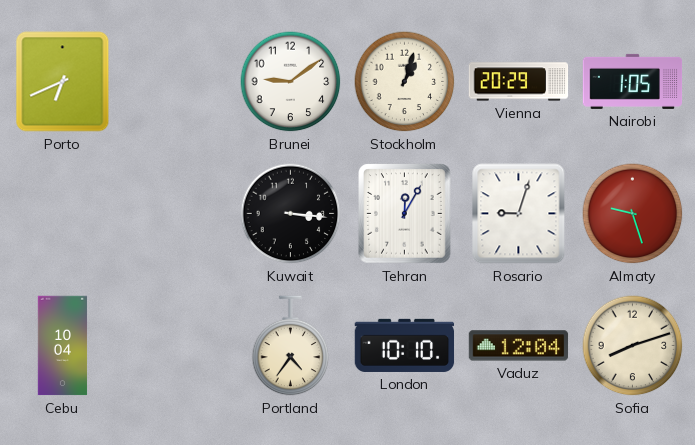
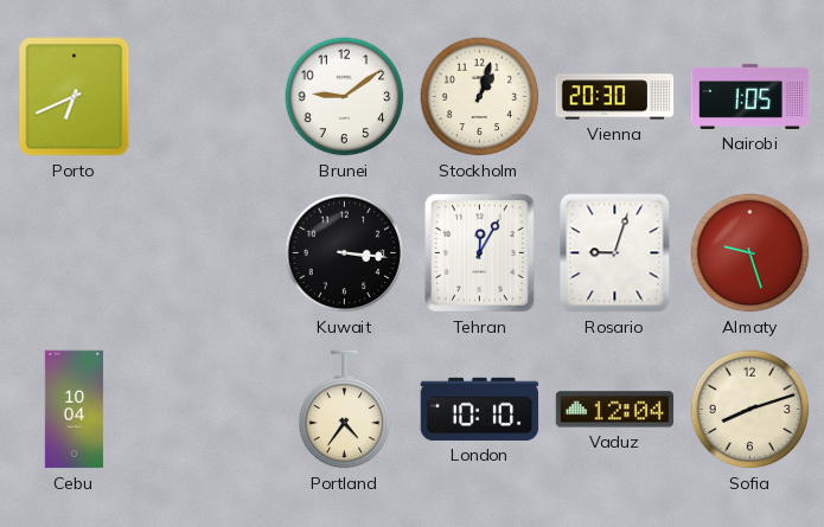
Vienna: 20:29 -> 20:30 (615, 97)
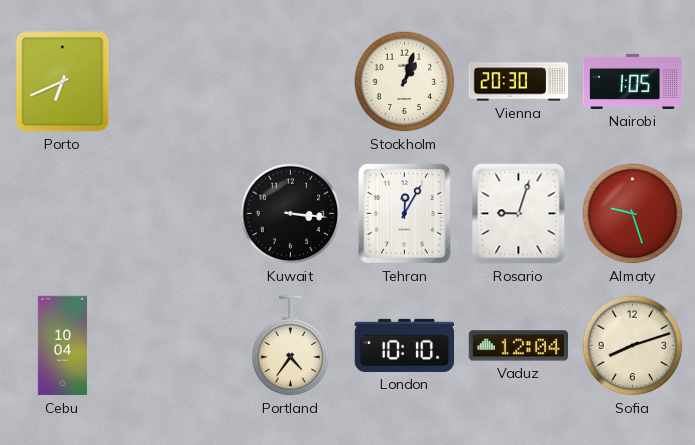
Brunei: 9:09 -> none (345, 97)
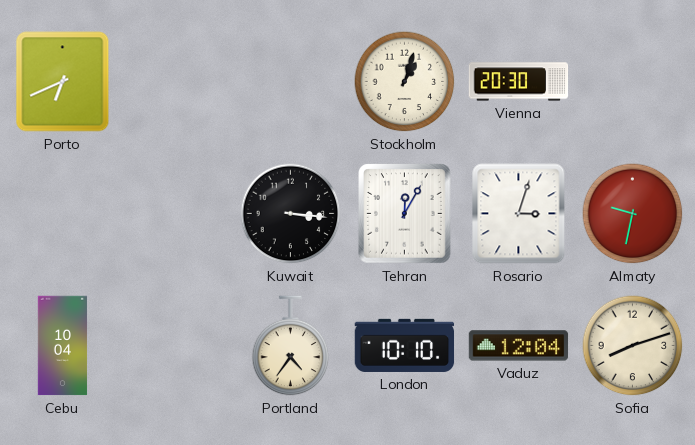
Nairobi: 1:05 -> none (633, 81)
Rosario: 9:03 -> 3:03 (519, 214)
Almaty: 9:27 -> 9:32 (633, 214)
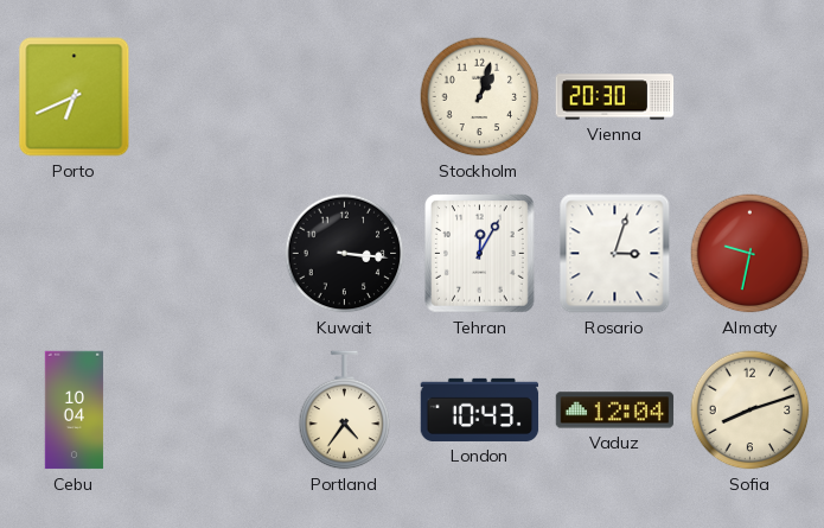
London: 10:10 -> 10:43 (480, 409)
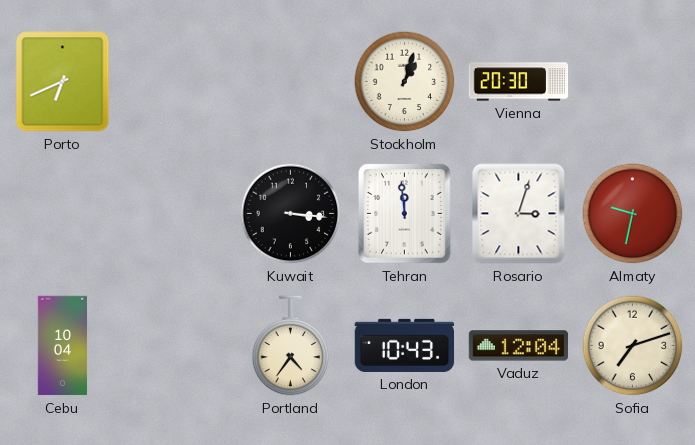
Tehran: 12:05 -> 11:59 (405, 214)
Sofia: 8:12 -> 7:12 (633, 346)
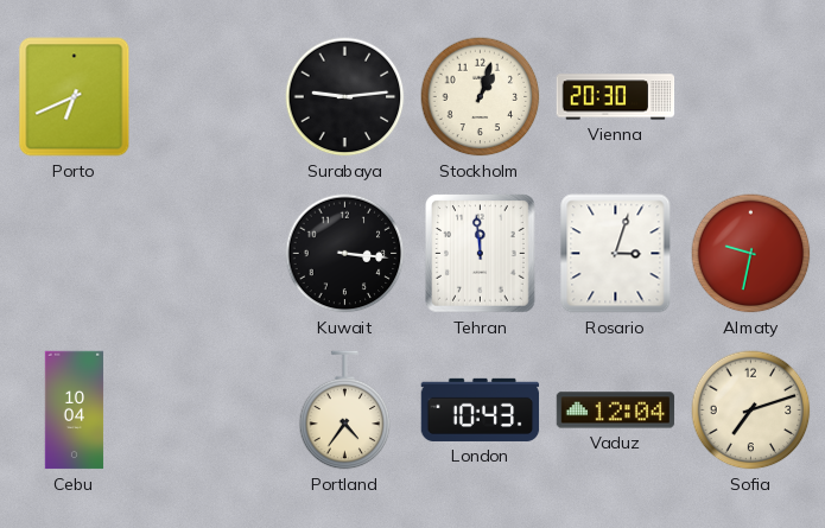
Surabaya: none -> 9:14 (345, 97)
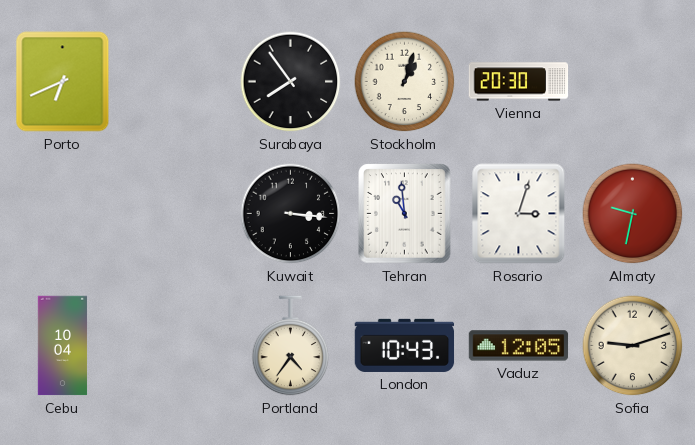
Surabaya: 9:14 -> 7:54 (291, 82)
Tehran: 11:59 -> 10:59 (405, 214)
Vaduz: 12:04 -> 12:05 (519, 346)
Sofia: 7:12 -> 9:12 (633, 346)
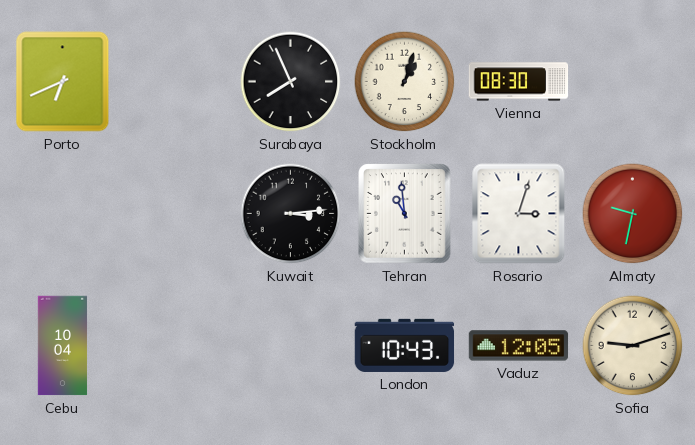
Surabaya: 7:54 -> 7:56 (291, 82)
Vienna: 20:30 -> 08:30 (519, 82)
Kuwait: 3:16 -> 3:14 (291, 214)
Portland: 4:36 -> none (291, 346)
